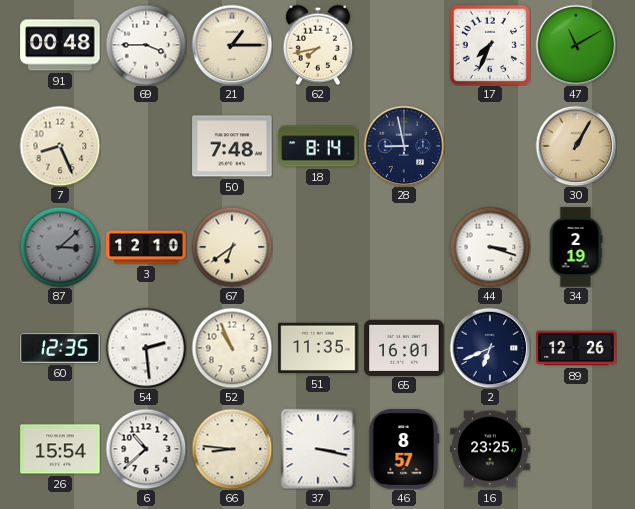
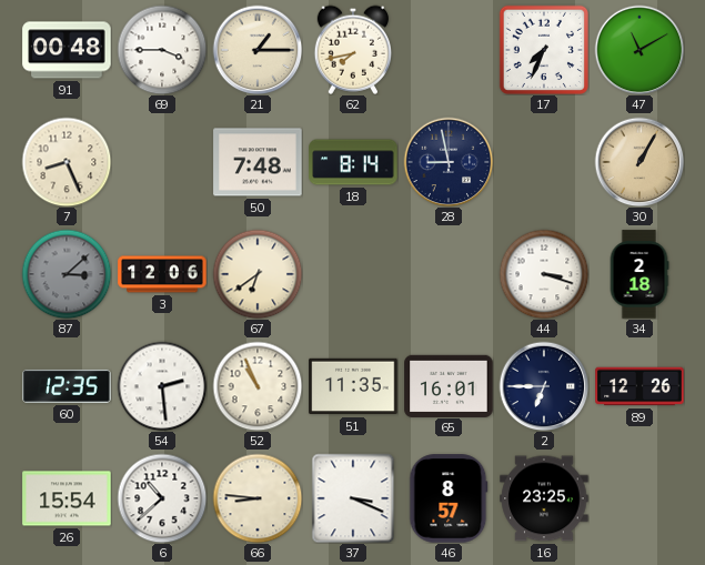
3: 12:10 -> 12:06 (162, 274)
34: 2:19 -> 2:18 (639, 274)
2: 6:41 -> 6:45 (544, 386)
37: 3:17 -> 3:19 (353, 498)
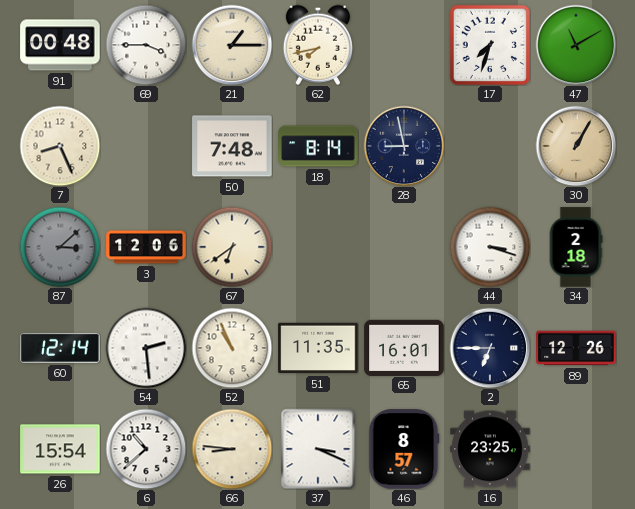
17: 7:34 -> 7:33 (490, 45)
60: 12:35 -> 12:14 (60, 348)
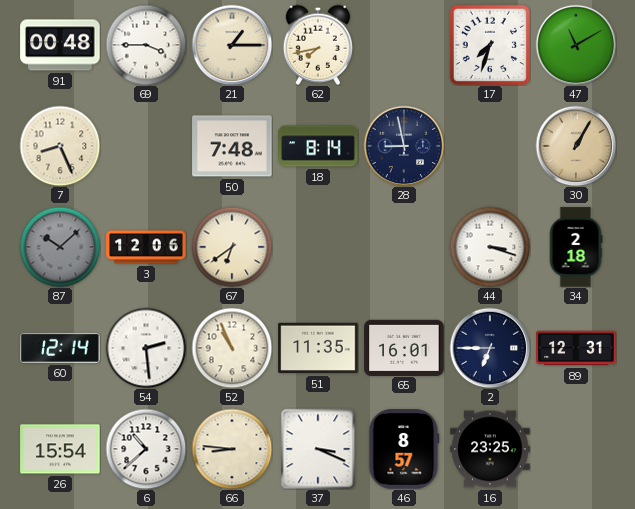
87: 3:08 -> 10:08 (60, 247)
89: 12:26 -> 12:31 (576, 348)
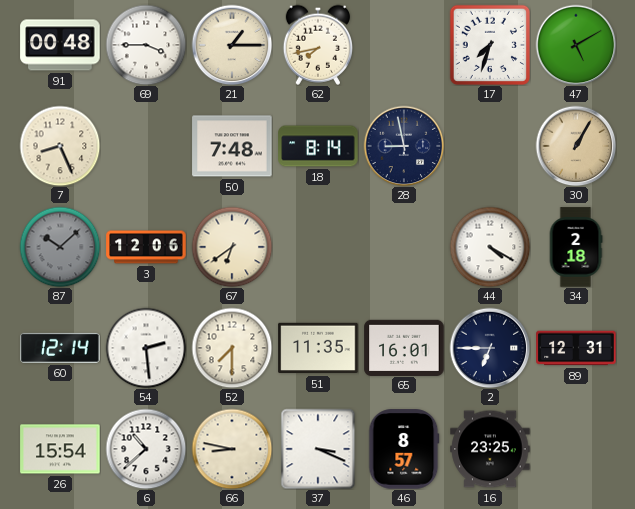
47: 11:10 -> 5:10 (576, 45)
44: 3:18 -> 4:20 (490, 247)
52: 10:56 -> 7:30 (232, 348)
66: 8:46 -> 8:47 (232, 449)
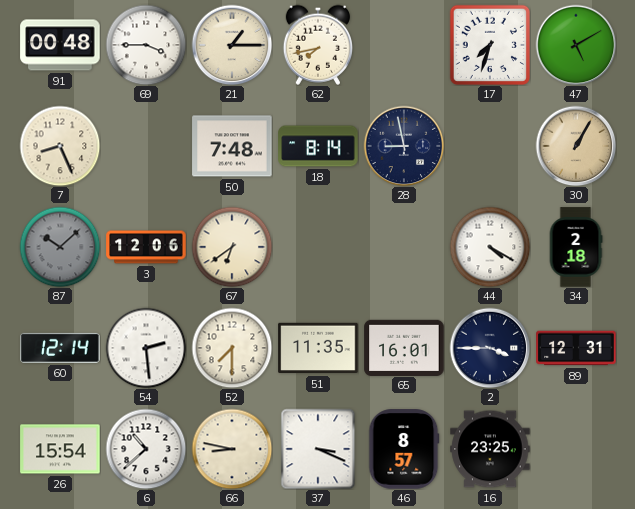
2: 6:45 -> 3:45 (490, 348)
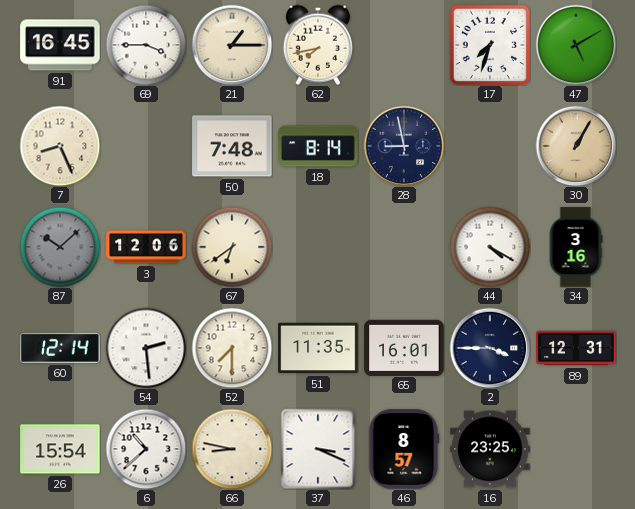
91: 00:48 -> 16:45 (60, 45)
34: 2:18 -> 3:16 (576, 247)
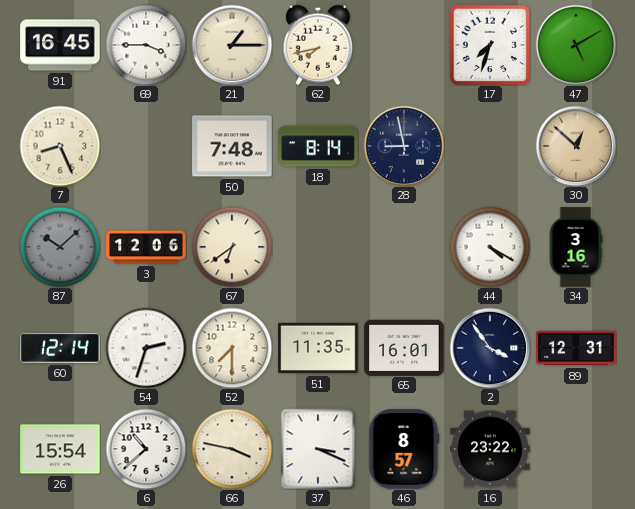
30: 1:05 -> 12:52 (576, 146)
54: 2:29 -> 2:33 (146, 348)
2: 3:45 -> 3:54 (490, 348)
66: 8:47 -> 3:47 (232, 449)
16: 23:25 -> 23:22 (490, 449)
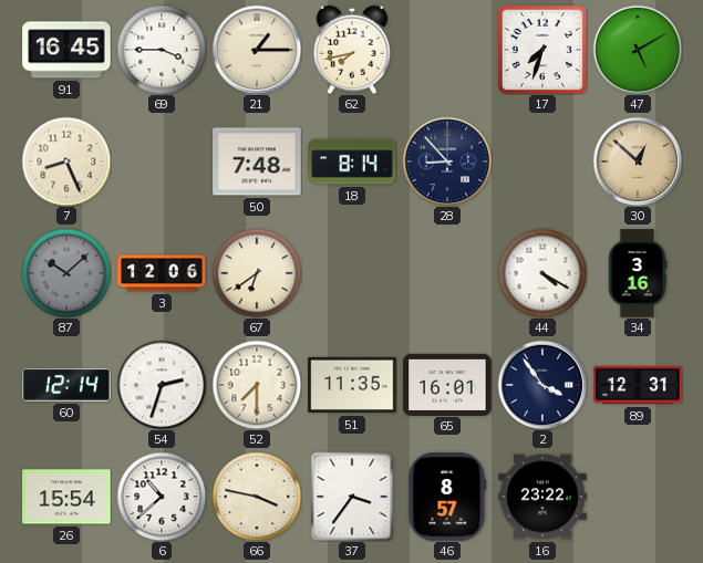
28: 8:58 -> 8:53 (447, 161)
37: 3:19 -> 3:36 (352, 497)
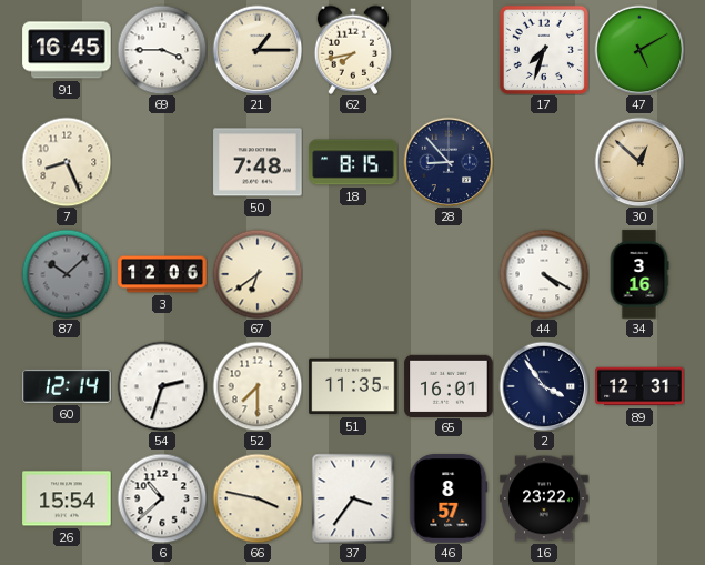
18: 8:14 -> 8:15 (353, 162)
